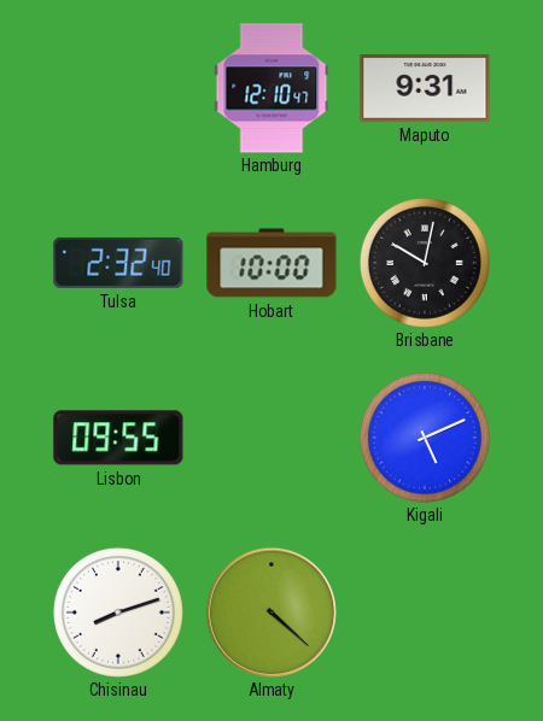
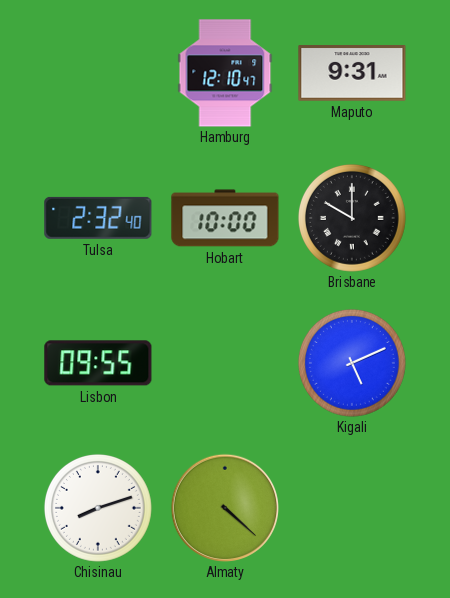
Brisbane: 10:02 -> 10:00 (352, 218)
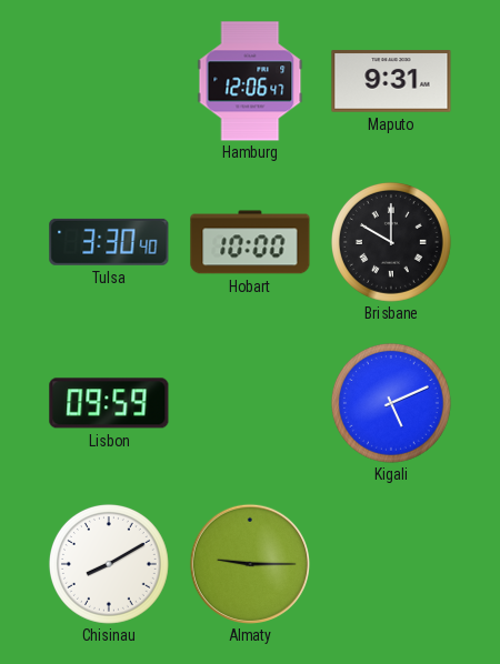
Hamburg: 12:10 -> 12:06 (250, 81)
Tulsa: 2:32 -> 3:30 (109, 242)
Lisbon: 09:55 -> 09:59 (109, 403)
Chisinau: 8:12 -> 8:10 (109, 564)
Almaty: 4:22 -> 9:15 (249, 563)
